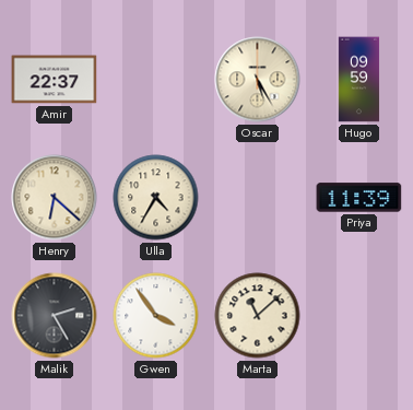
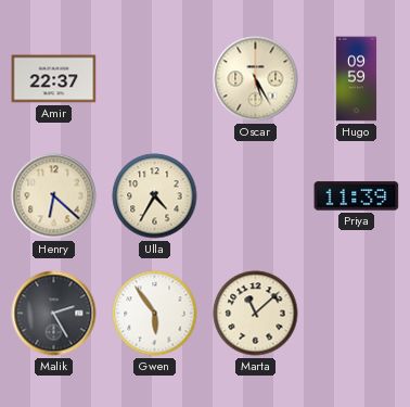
Gwen: 3:54 -> 5:54 (155, 314)
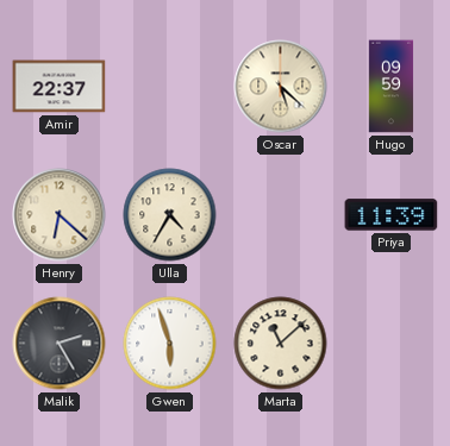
Oscar: 5:25 -> 5:22 (281, 87)
Gwen: 5:54 -> 5:57 (170, 344)
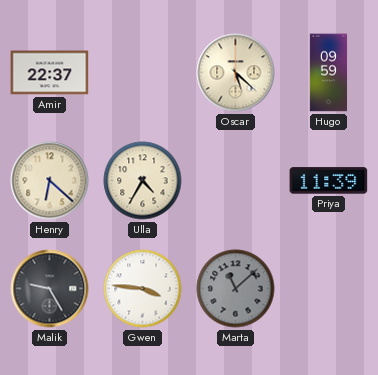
Malik: 2:25 -> 9:25 (50, 289)
Gwen: 5:57 -> 3:46 (143, 289)
Marta dial: cream -> grey (236, 289)
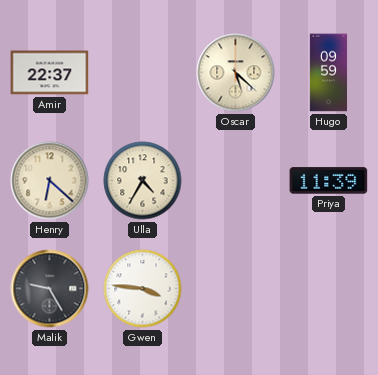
Marta: 11:08 -> none (236, 289)
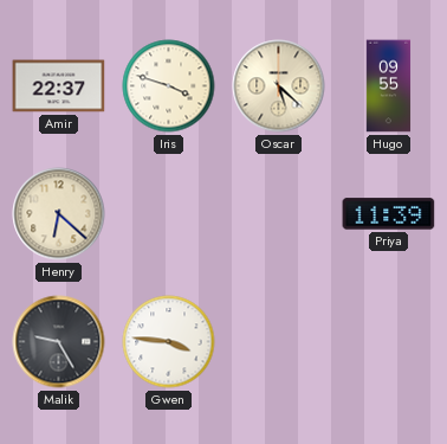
Iris: none -> 3:48 (169, 86)
Hugo: 09:59 -> 09:55 (389, 86)
Ulla: 4:35 -> none (143, 181)
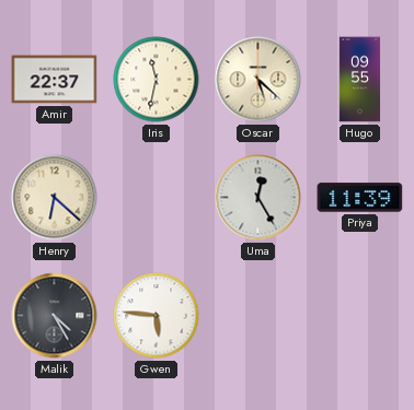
Iris: 3:48 -> 11:32 (157, 80)
Uma: none -> 12:25 (258, 198)
Malik: 9:25 -> 4:25 (55, 316)
Gwen: 3:46 -> 5:46 (157, 316)
